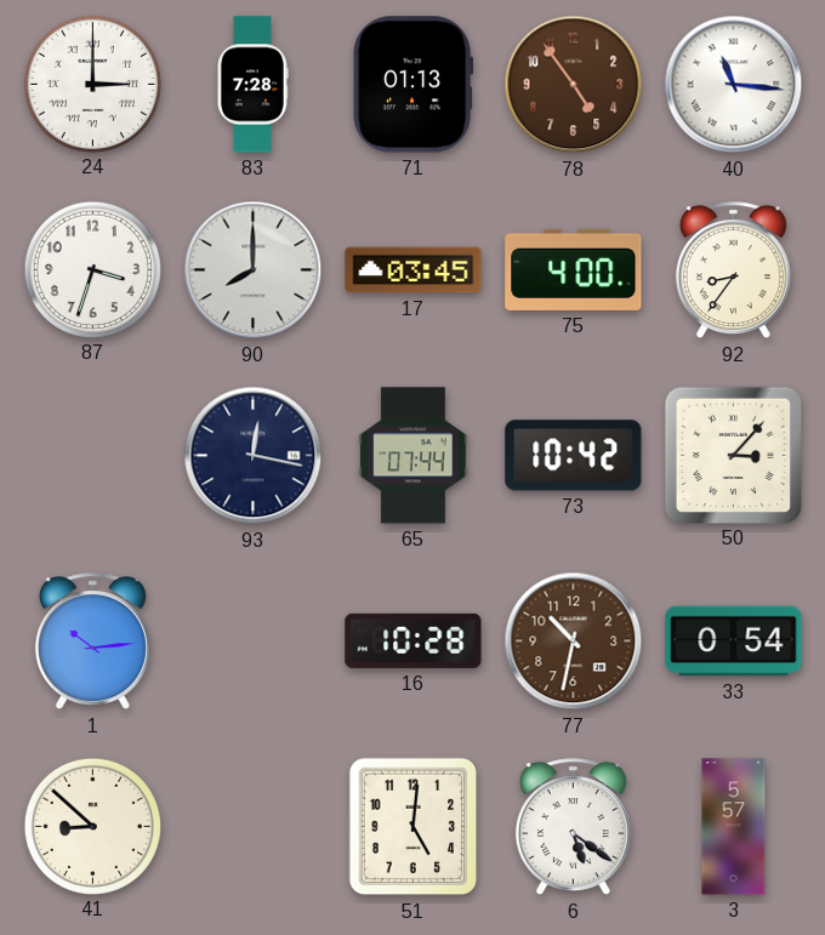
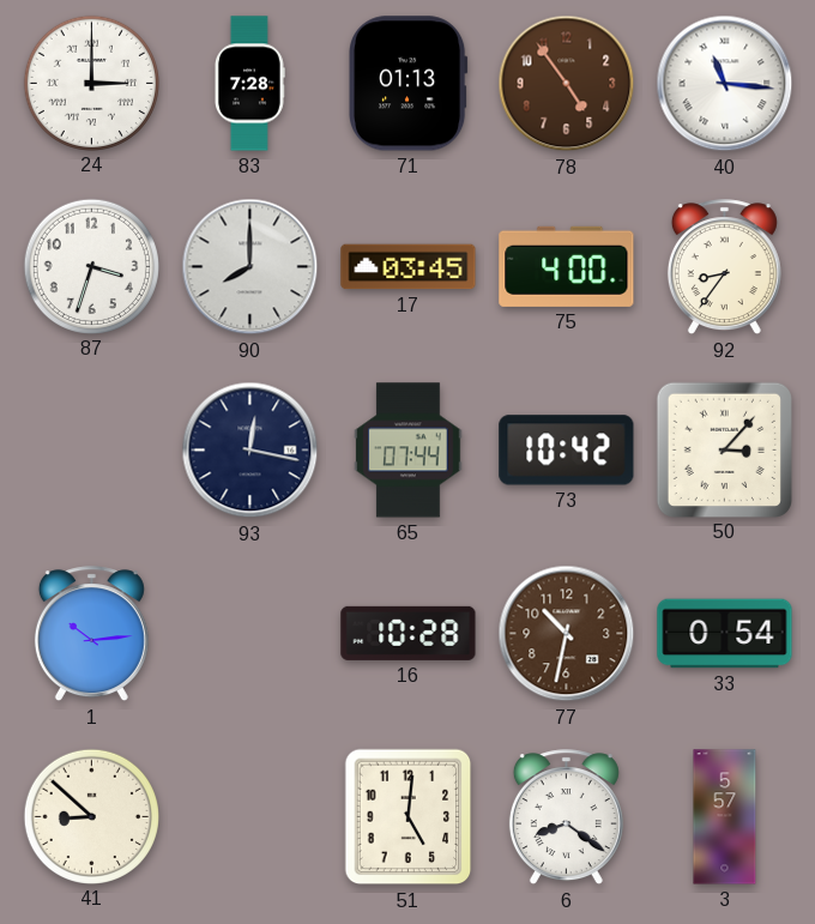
6: 5:21 -> 8:21 (566, 817)
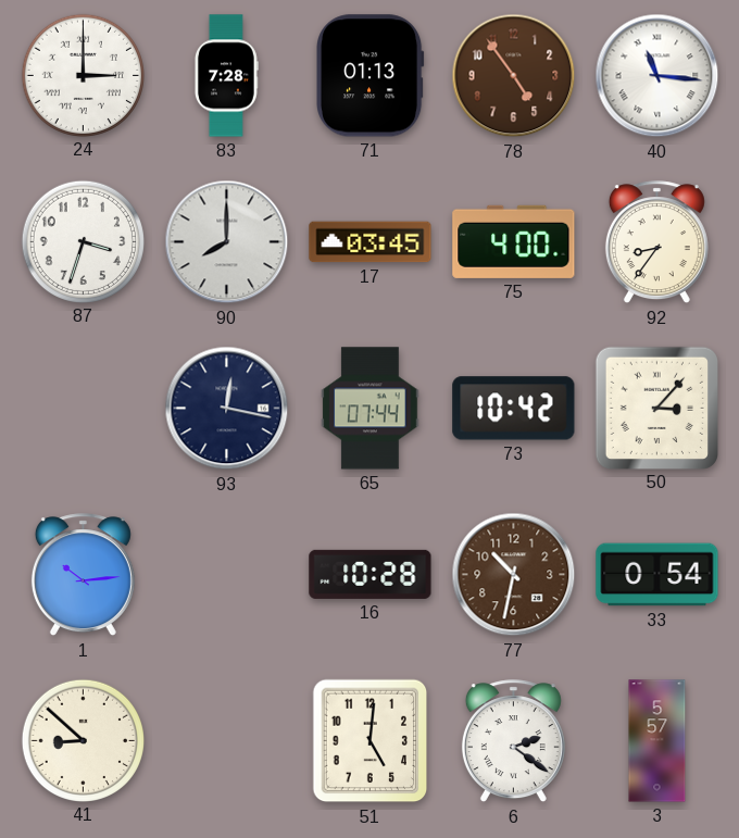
6: 8:21 -> 2:21 (513, 741)
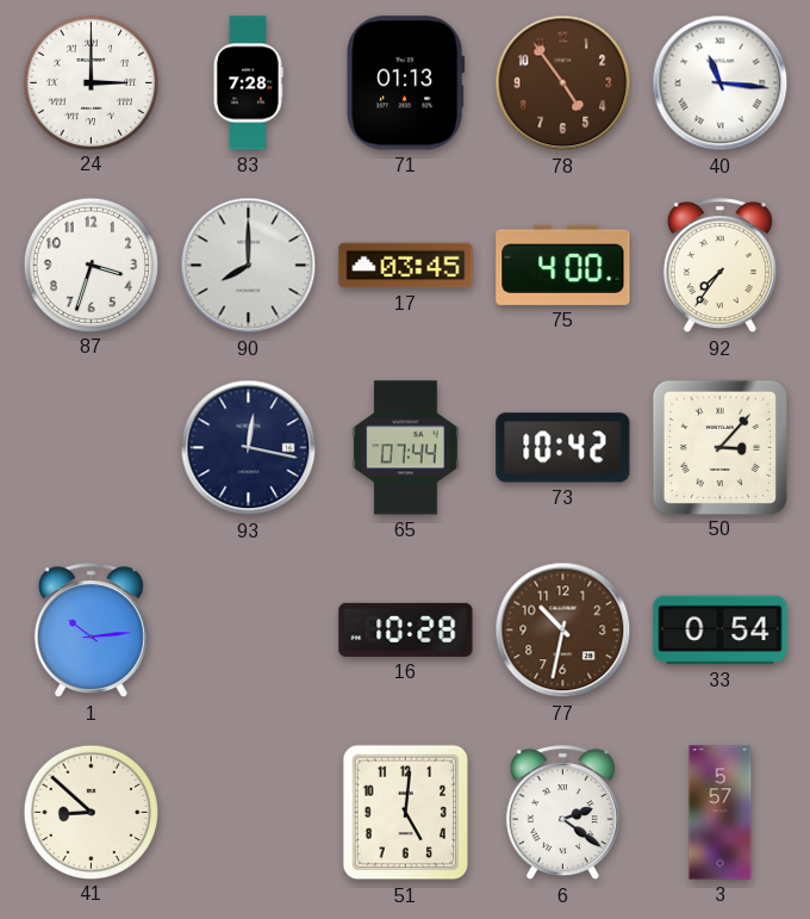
92: 8:36 -> 7:36 (719, 266)
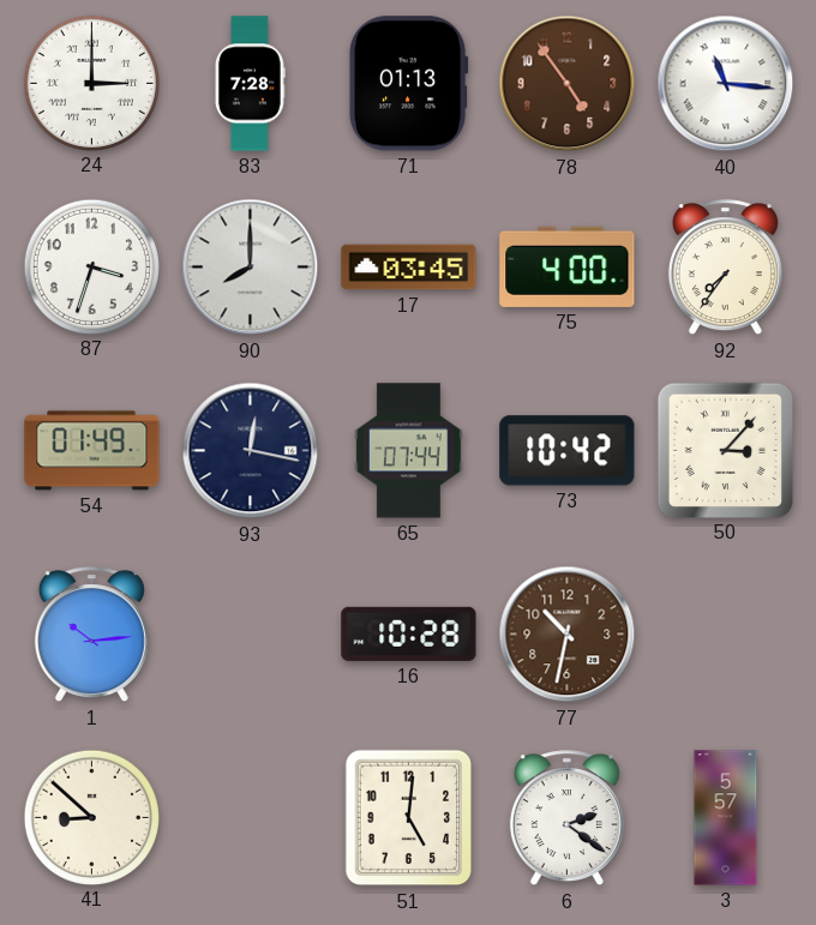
54: none -> 01:49 (92, 451)
33: 0:54 -> none (721, 631)
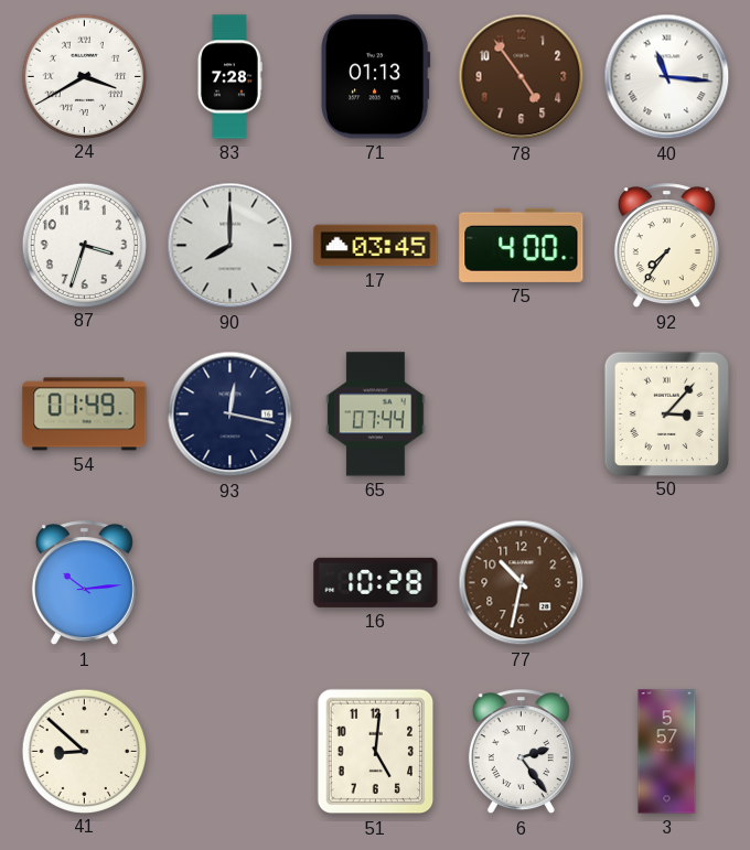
24: 3:00 -> 3:40 (84, 76)
73: 10:42 -> none (568, 451)
6: 2:21 -> 2:24 (521, 752)
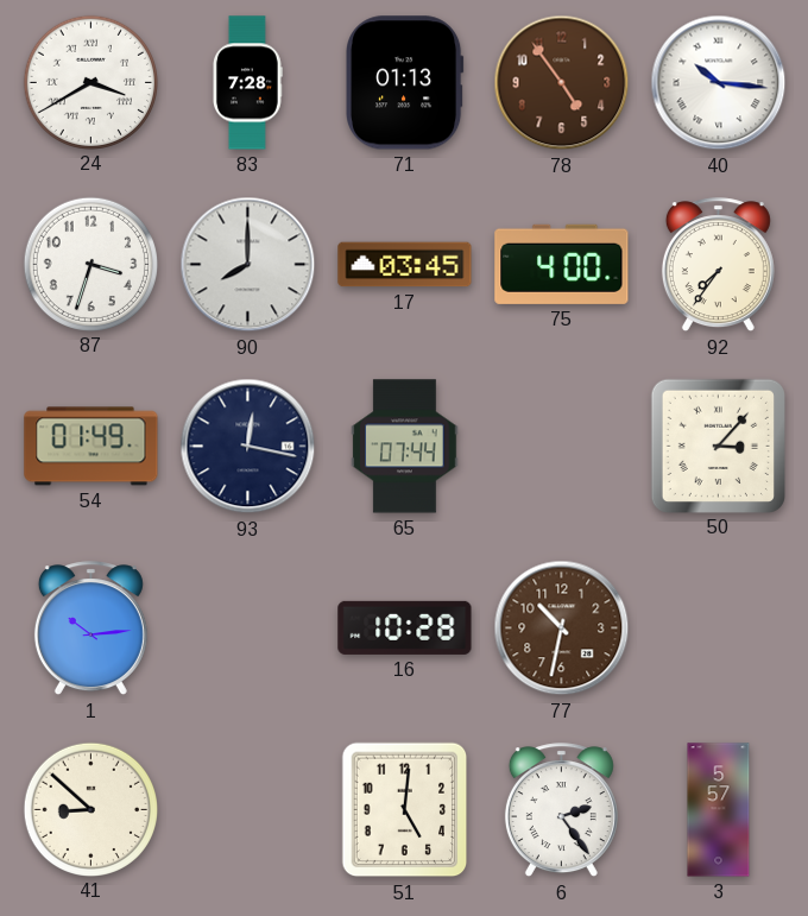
40: 11:16 -> 10:16 (719, 83)
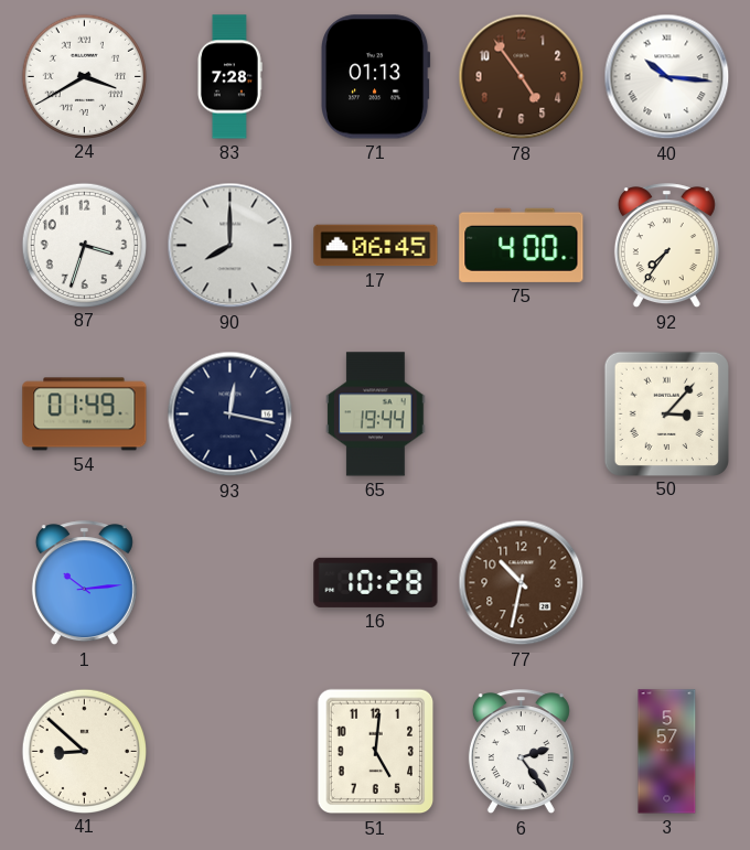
17: 03:45 -> 06:45 (376, 246)
65: 07:44 -> 19:44 (376, 415)
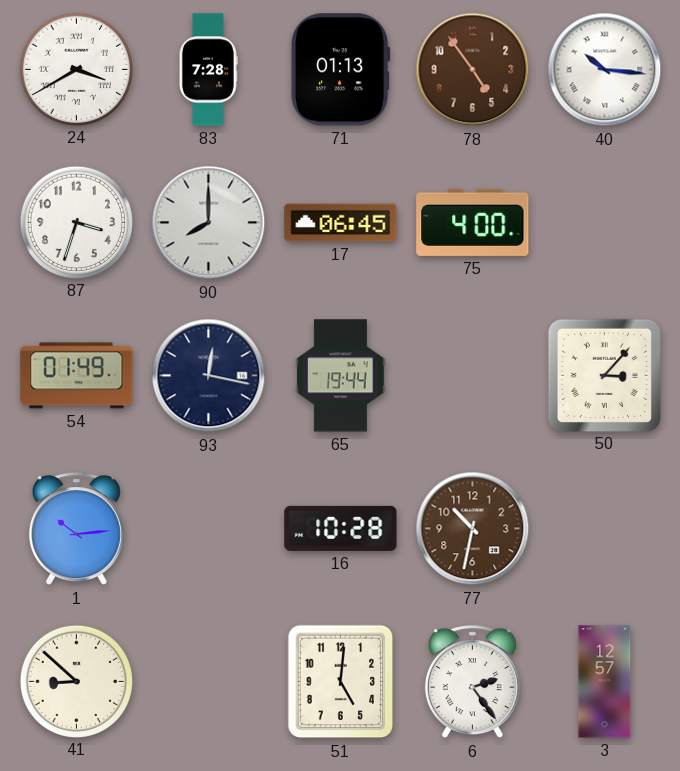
92: 7:36 -> none (666, 246)
3: 5:57 -> 12:57 (605, 682)
